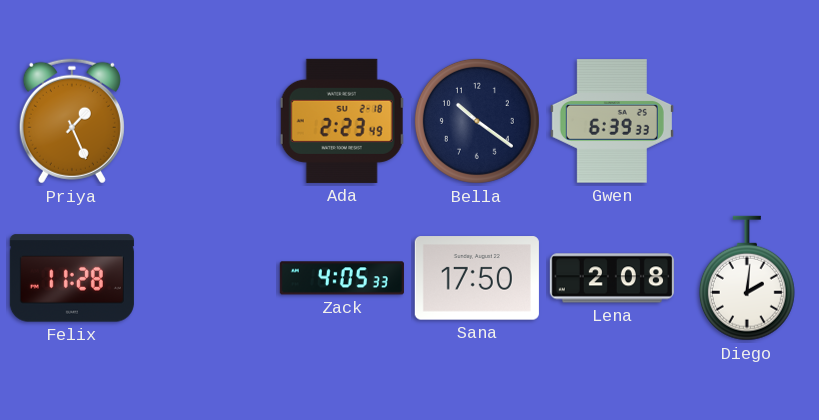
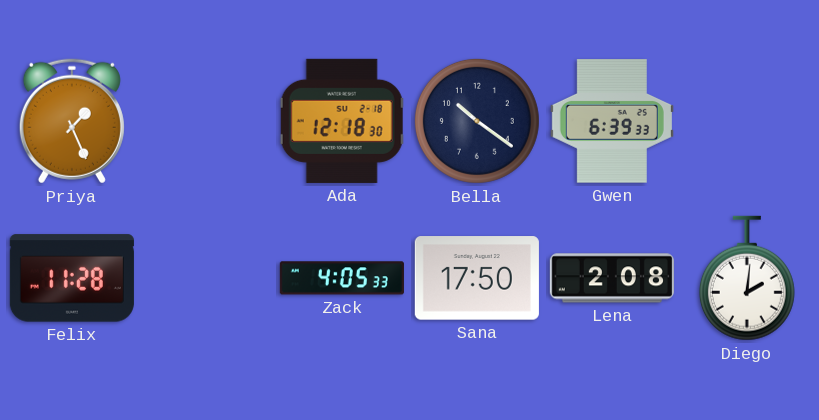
Ada: 2:23 -> 12:18 (342, 121)
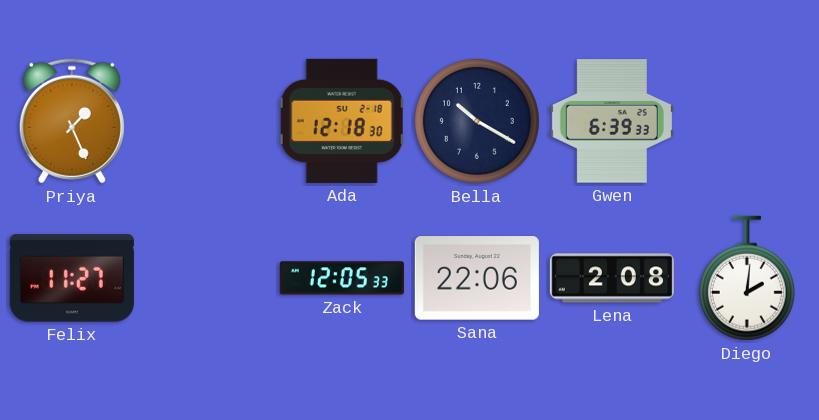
Bella: 10:21 -> 10:20 (477, 121)
Felix: 11:28 -> 11:27 (72, 278)
Zack: 4:05 -> 12:05 (342, 278)
Sana: 17:50 -> 22:06 (477, 278)
